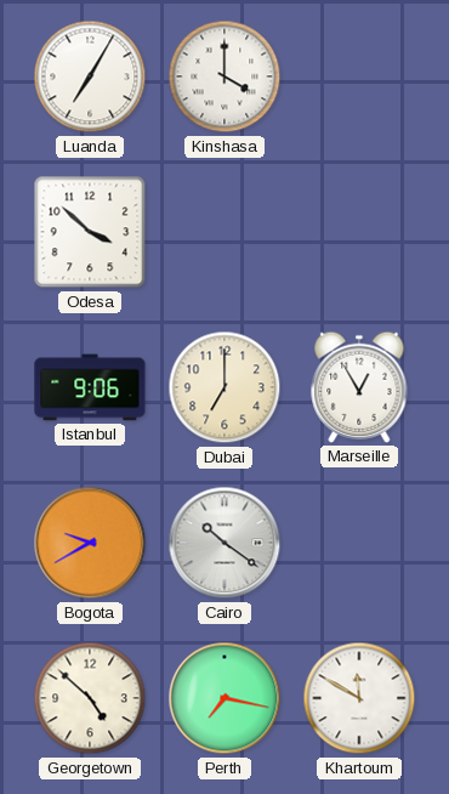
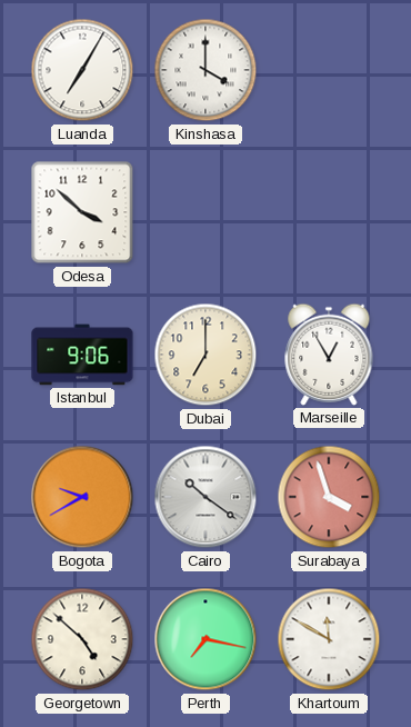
Surabaya: none -> 3:57 (329, 497)
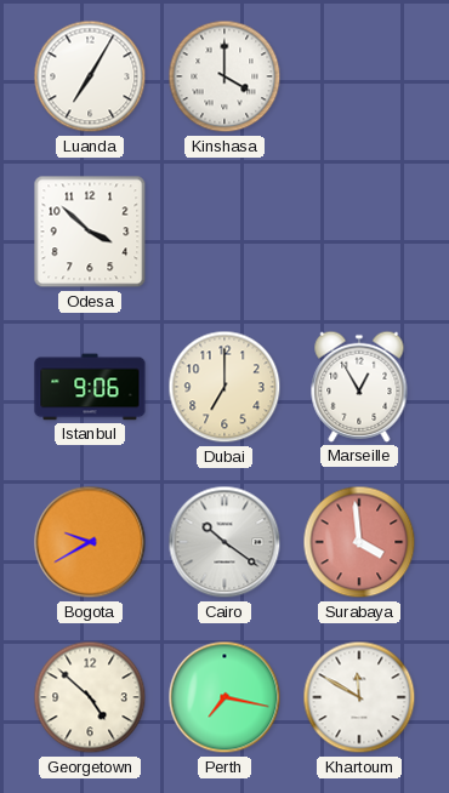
Surabaya: 3:57 -> 3:59 (359, 542)
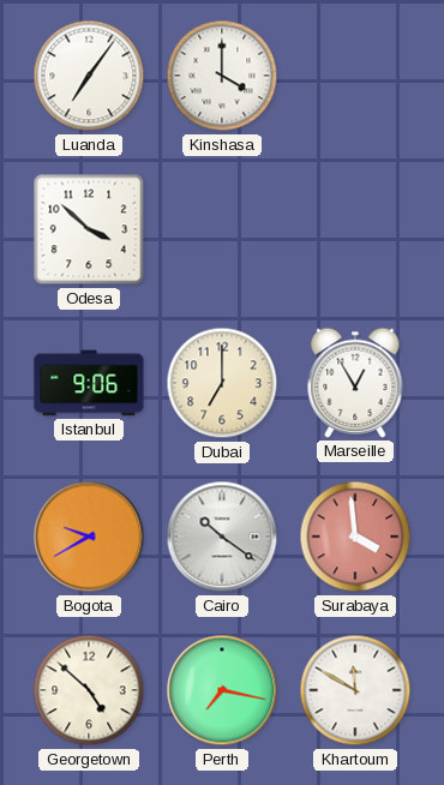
Luanda: 7:05 -> 7:06 (89, 76)
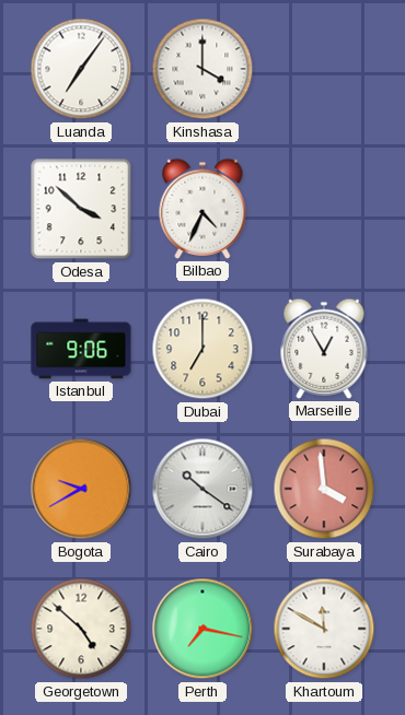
Bilbao: none -> 4:34 (202, 209)
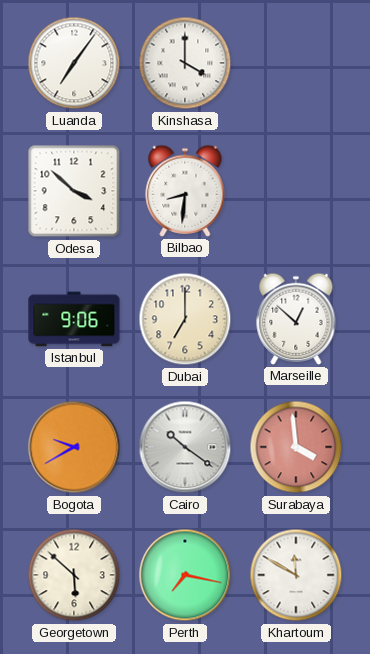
Bilbao: 4:34 -> 8:31 (185, 191)
Marseille: 12:55 -> 12:52 (296, 319)
Georgetown: 4:52 -> 5:52 (74, 575)
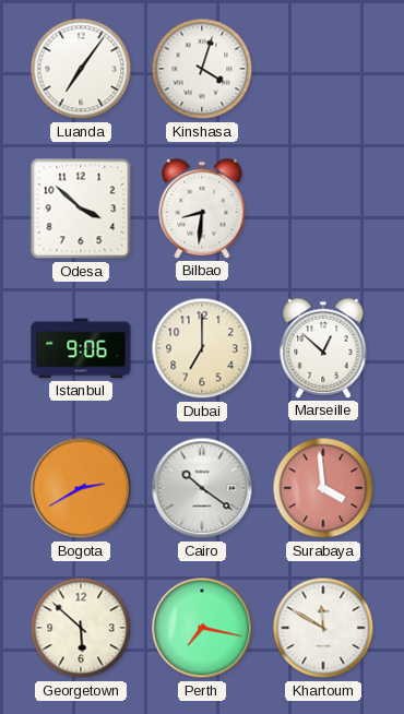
Kinshasa: 4:00 -> 4:03 (202, 69)
Bogota: 9:40 -> 2:40 (81, 488)
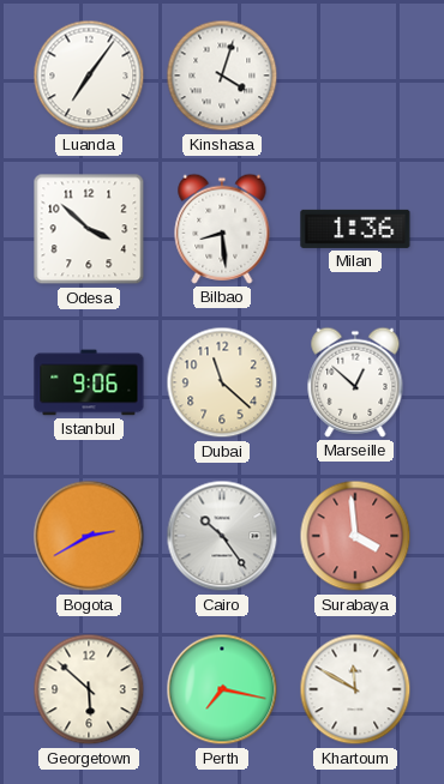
Bilbao: 8:31 -> 8:29 (222, 229)
Milan: none -> 1:36 (355, 229)
Dubai: 7:00 -> 11:22 (222, 382)
Cairo: 10:21 -> 10:24 (222, 536)
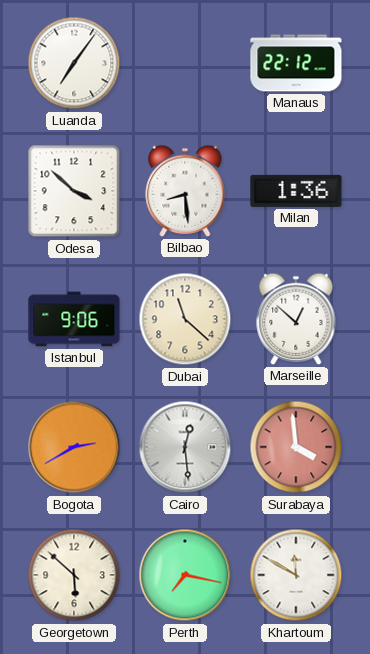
Kinshasa: 4:03 -> none (222, 76)
Manaus: none -> 22:12 (296, 63)
Cairo: 10:24 -> 12:29 (185, 447)
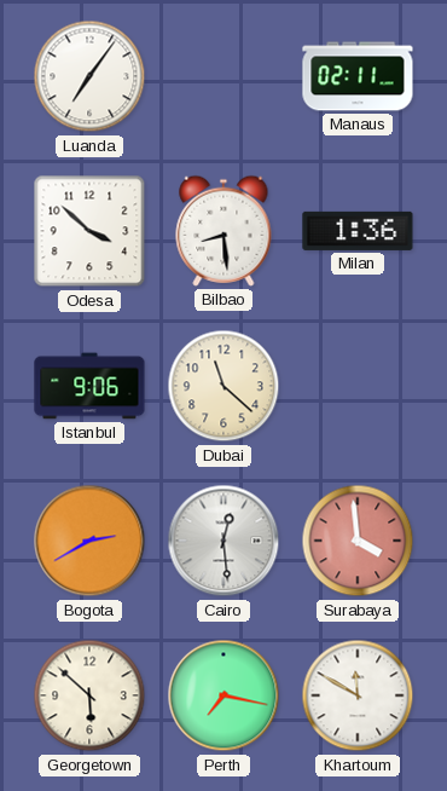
Manaus: 22:12 -> 02:11 (358, 76)
Marseille: 12:52 -> none (296, 319)
